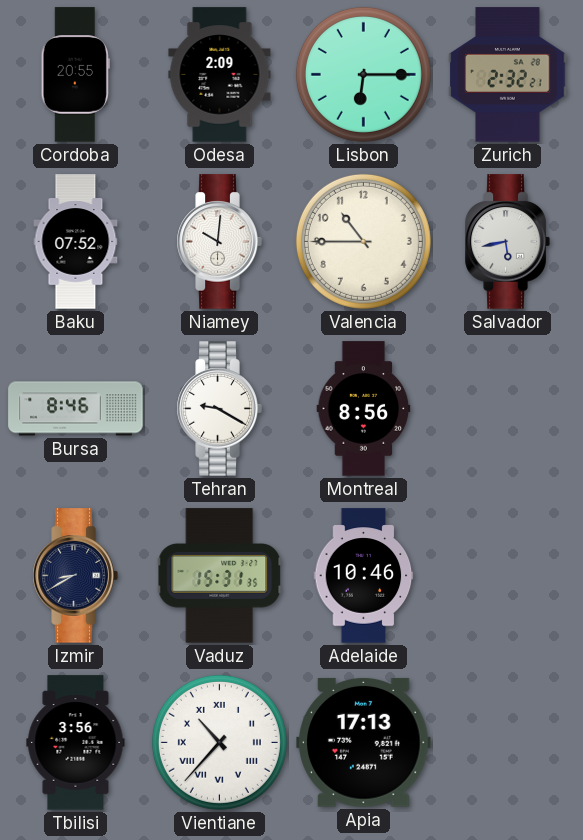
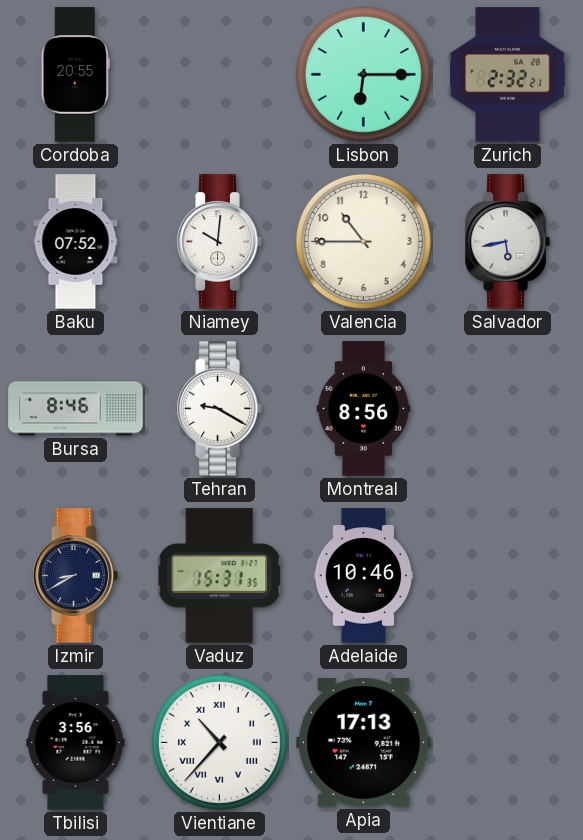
Odesa: 2:09 -> none (220, 75)
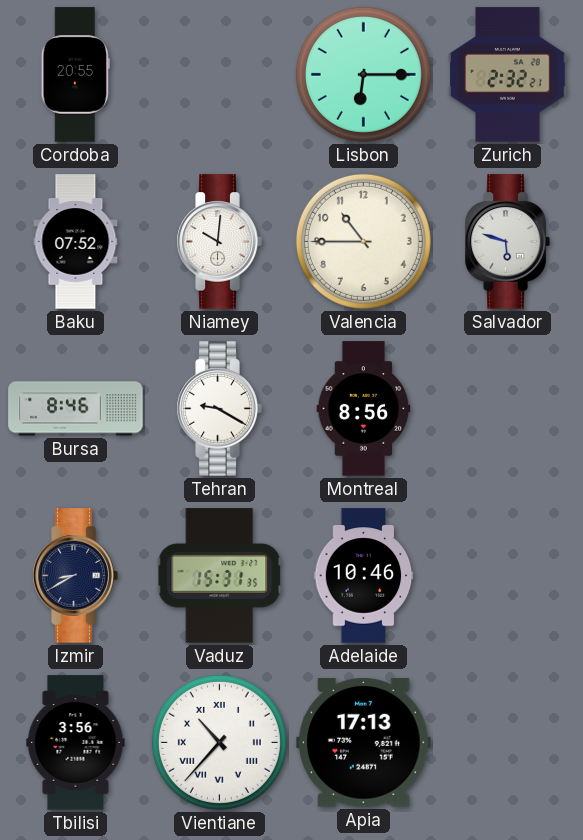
Salvador: 5:43 -> 5:48 (507, 242)
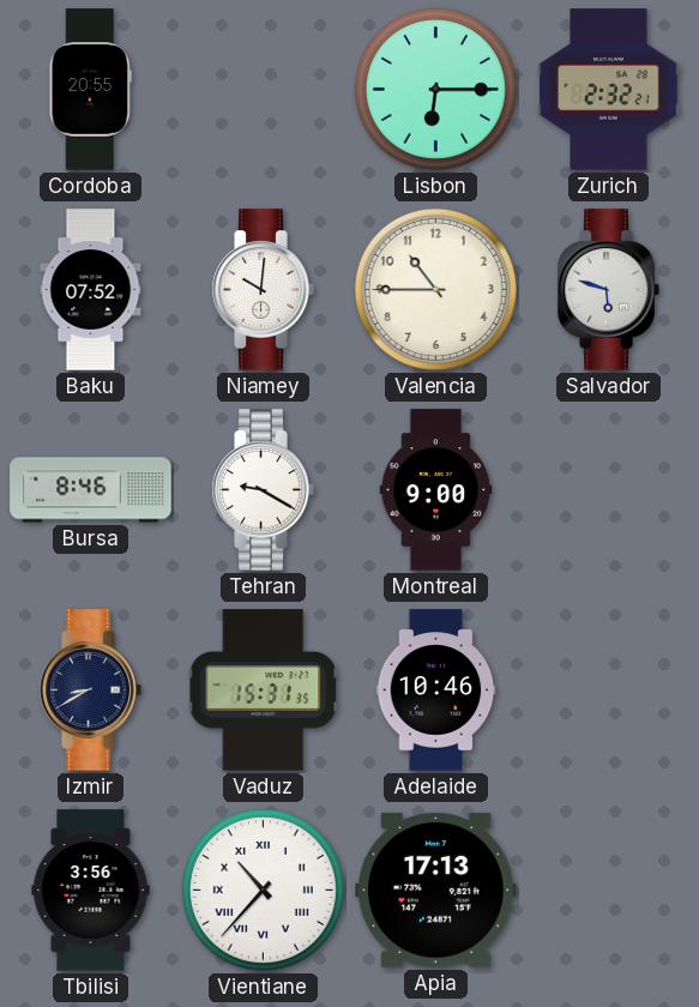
Montreal: 8:56 -> 9:00 (436, 490)
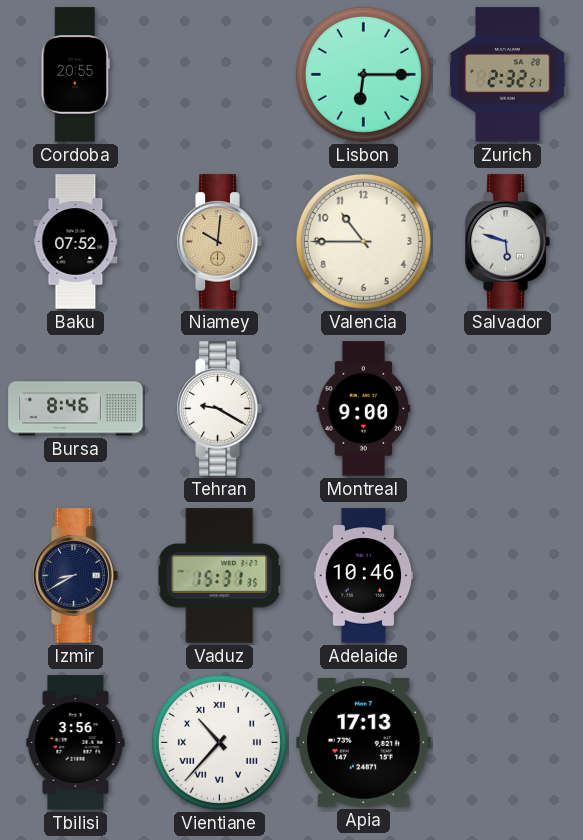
Niamey dial: white -> champagne (219, 242)
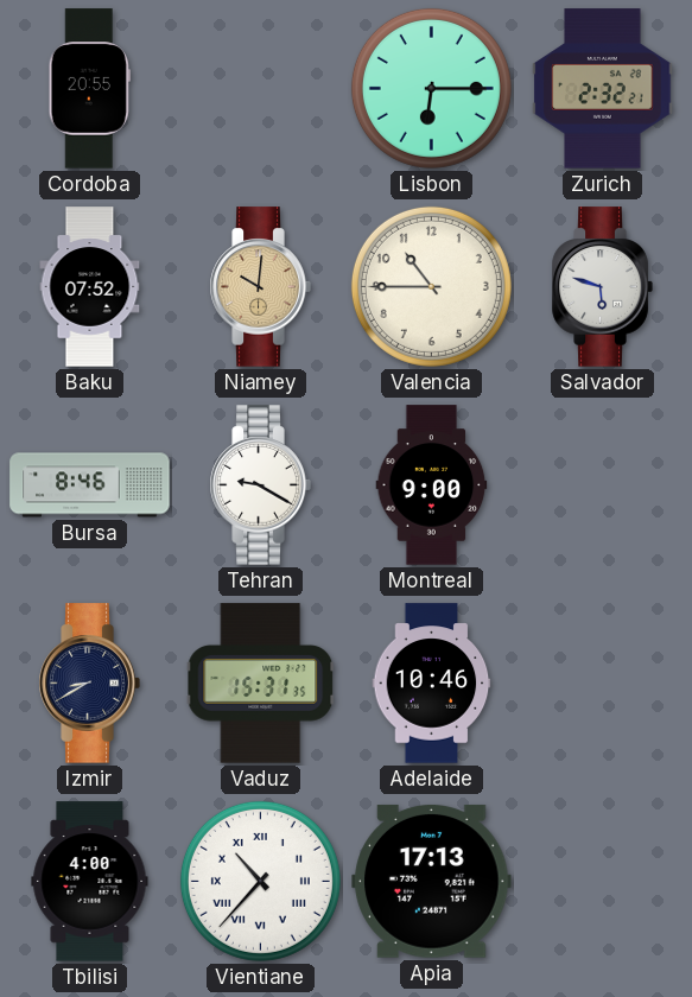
Tbilisi: 3:56 -> 4:00 (90, 882)
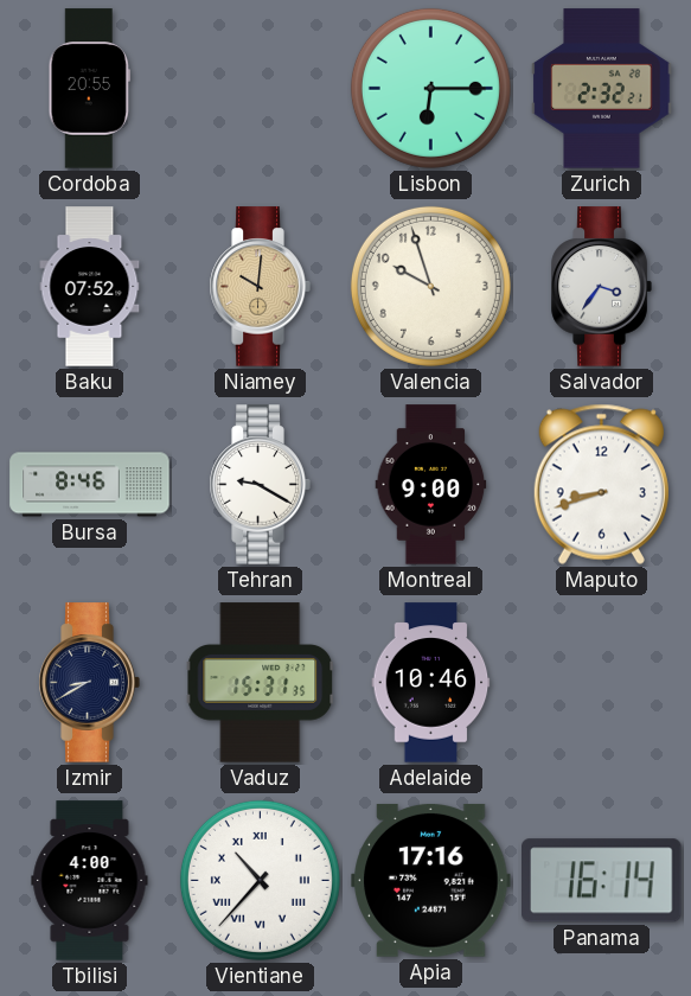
Valencia: 10:45 -> 9:57 (430, 286)
Salvador: 5:48 -> 3:36 (601, 287)
Maputo: none -> 8:42 (601, 484)
Apia: 17:13 -> 17:16 (431, 880)
Panama: none -> 16:14 (602, 881)
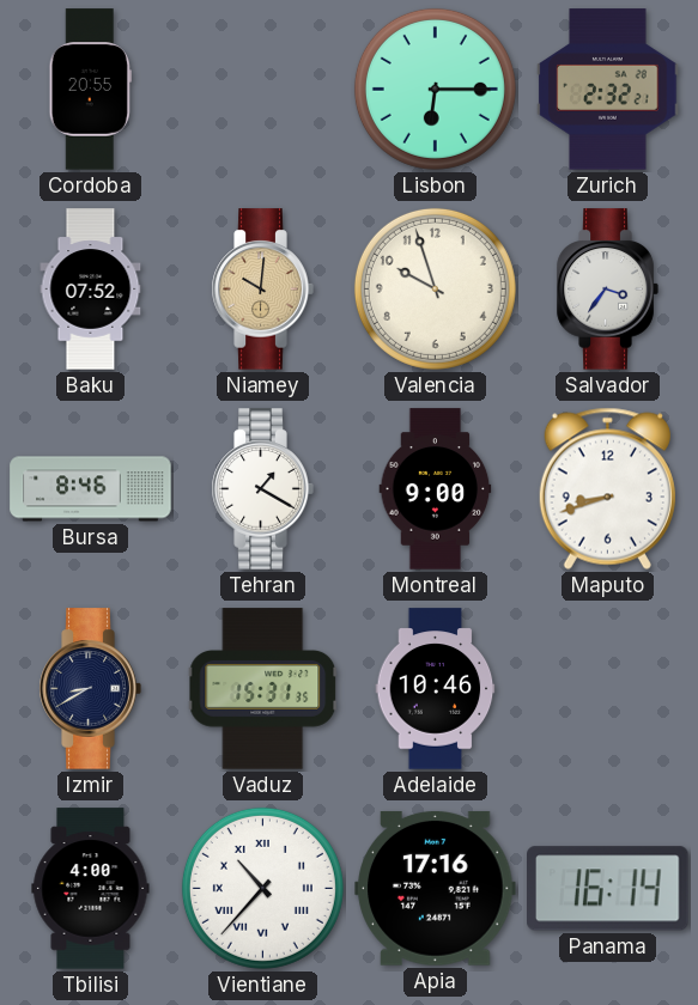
Tehran: 9:20 -> 1:20 (262, 489)
